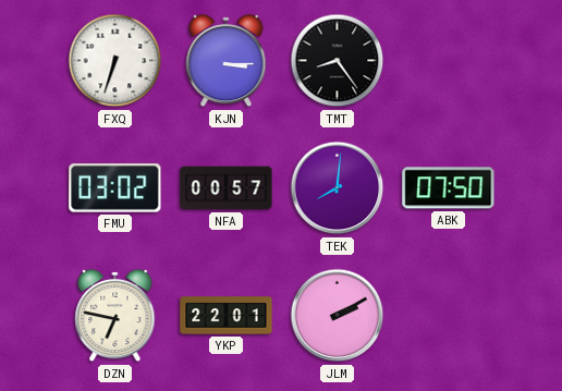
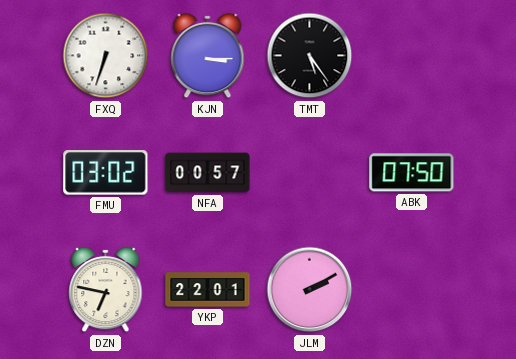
TMT: 8:24 -> 5:24 (310, 56)
TEK: 8:01 -> none (338, 188)
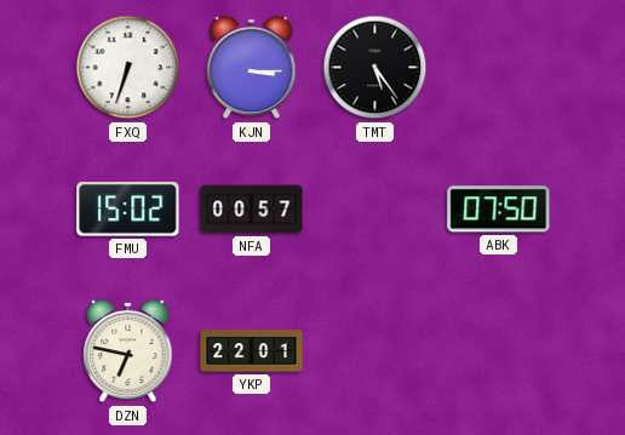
FMU: 03:02 -> 15:02 (128, 210)
JLM: 2:10 -> none (310, 290)
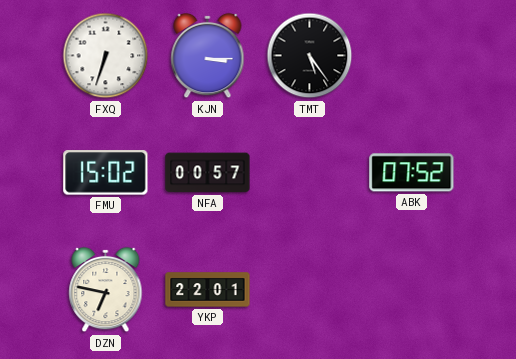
ABK: 07:50 -> 07:52 (412, 173)
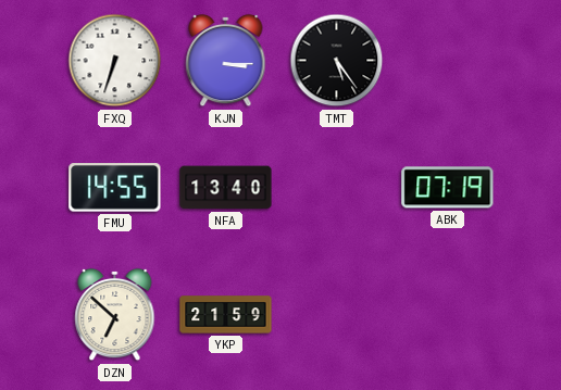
FMU: 15:02 -> 14:55 (115, 188)
NFA: 00:57 -> 13:40 (226, 188)
ABK: 07:52 -> 07:19 (448, 188)
DZN: 6:47 -> 6:52 (115, 315)
YKP: 22:01 -> 21:59 (226, 315)
